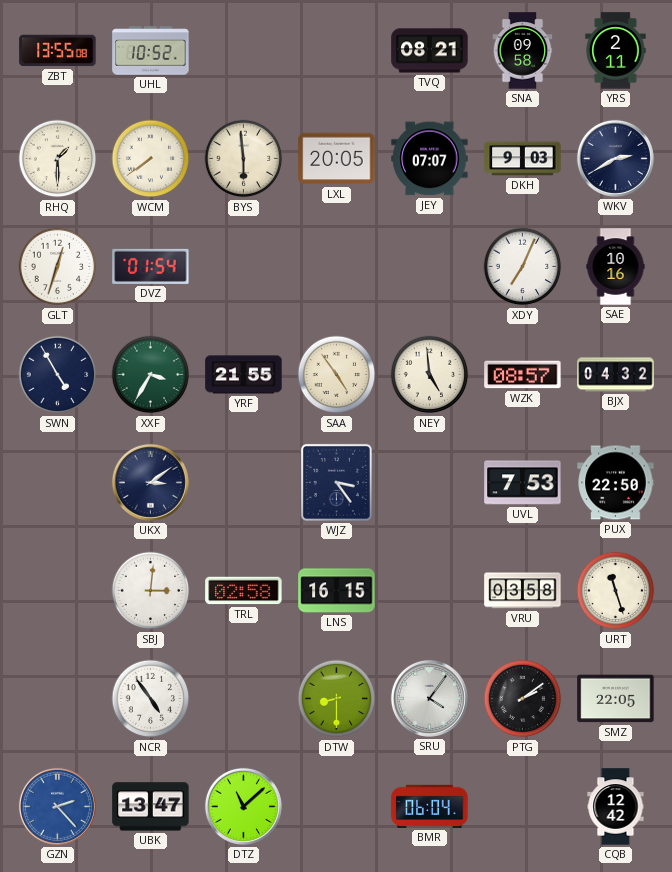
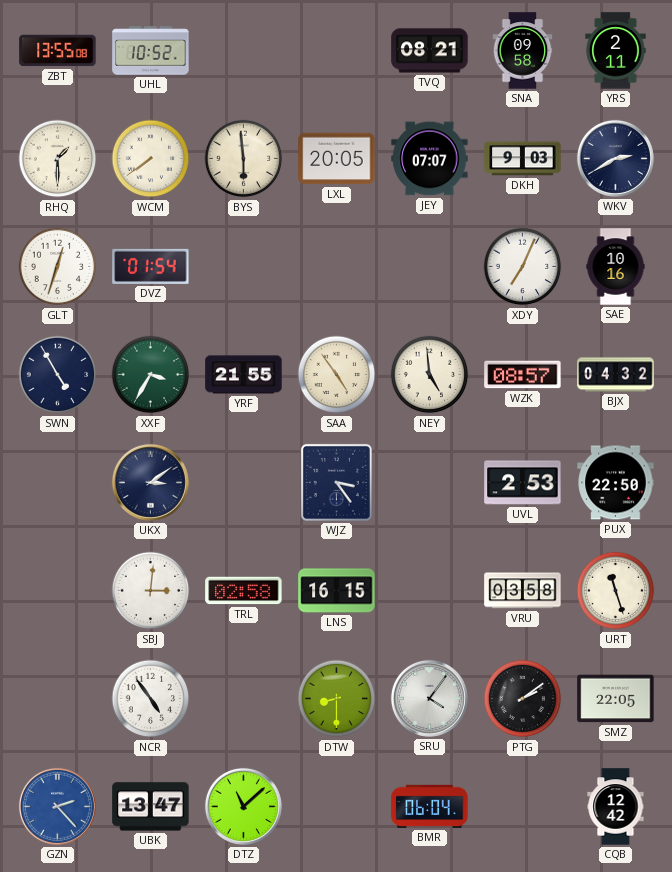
UVL: 7:53 -> 2:53 (523, 483)
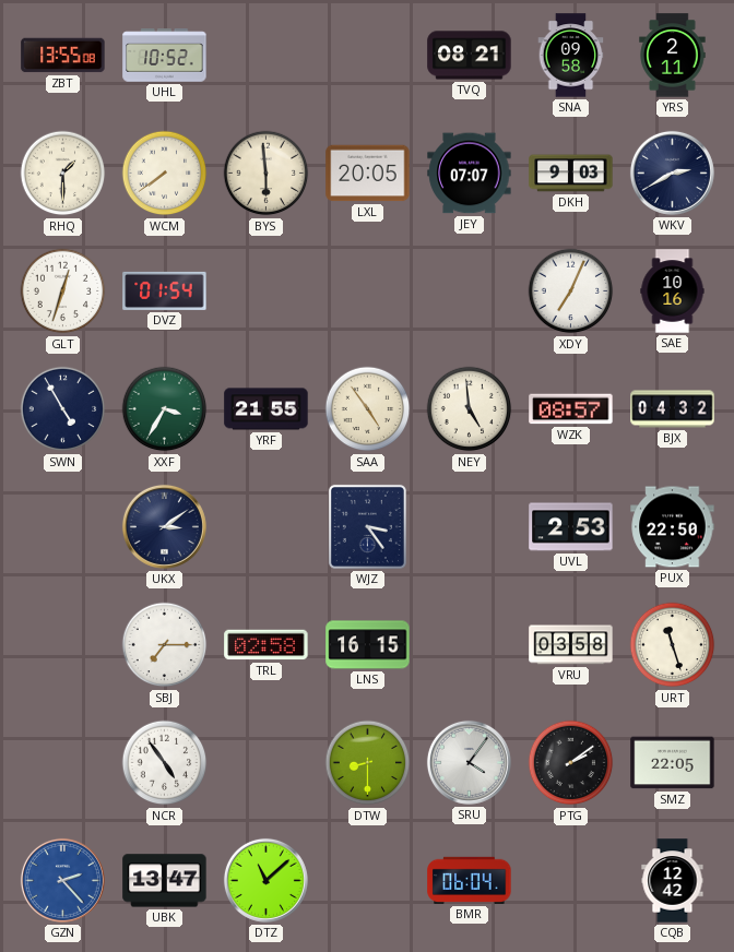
SBJ: 3:01 -> 7:15 (165, 645)
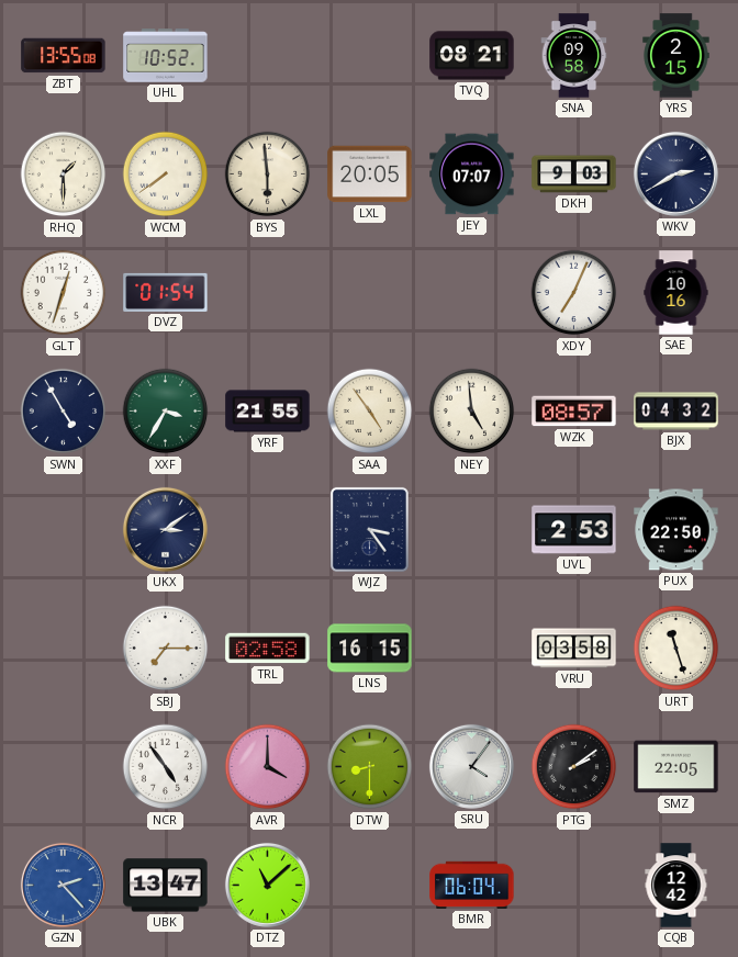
YRS: 2:11 -> 2:15 (677, 56)
AVR: none -> 4:00 (268, 767)
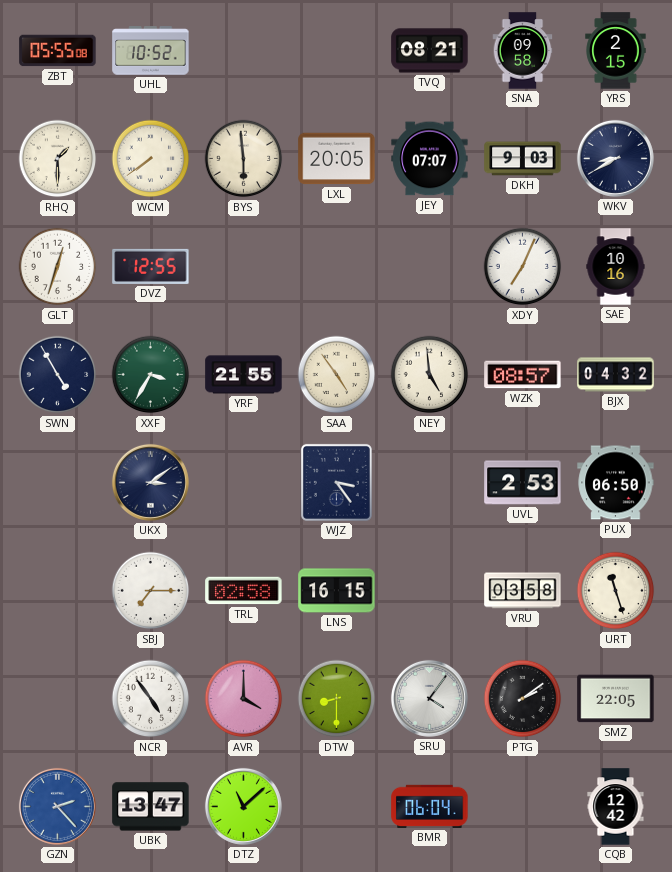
ZBT: 13:55 -> 05:55 (58, 51)
WKV: 2:40 -> 8:40 (615, 158)
DVZ: 01:54 -> 12:55 (151, 266)
PUX: 22:50 -> 06:50 (616, 483)
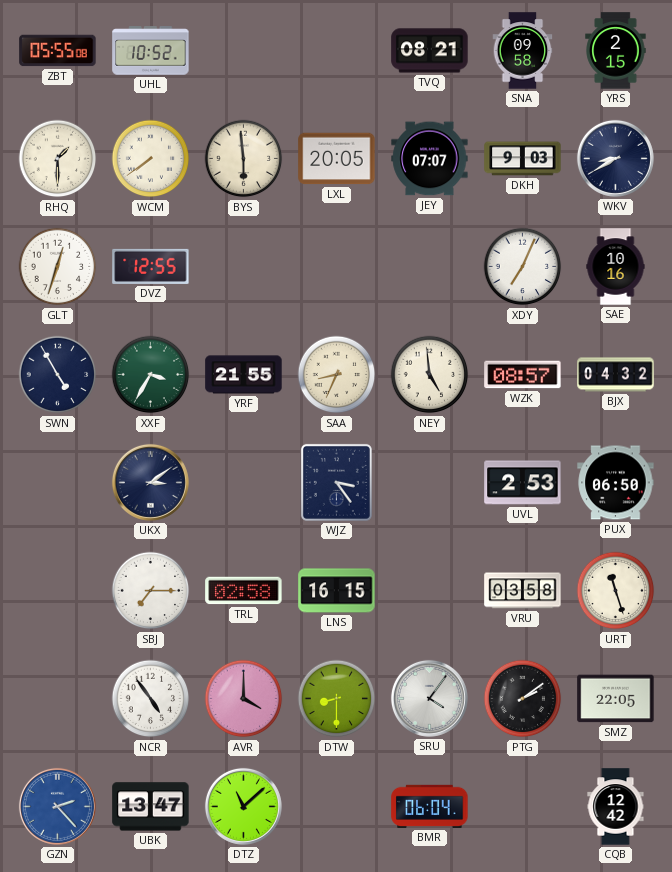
SAA: 4:54 -> 8:34 (337, 375)
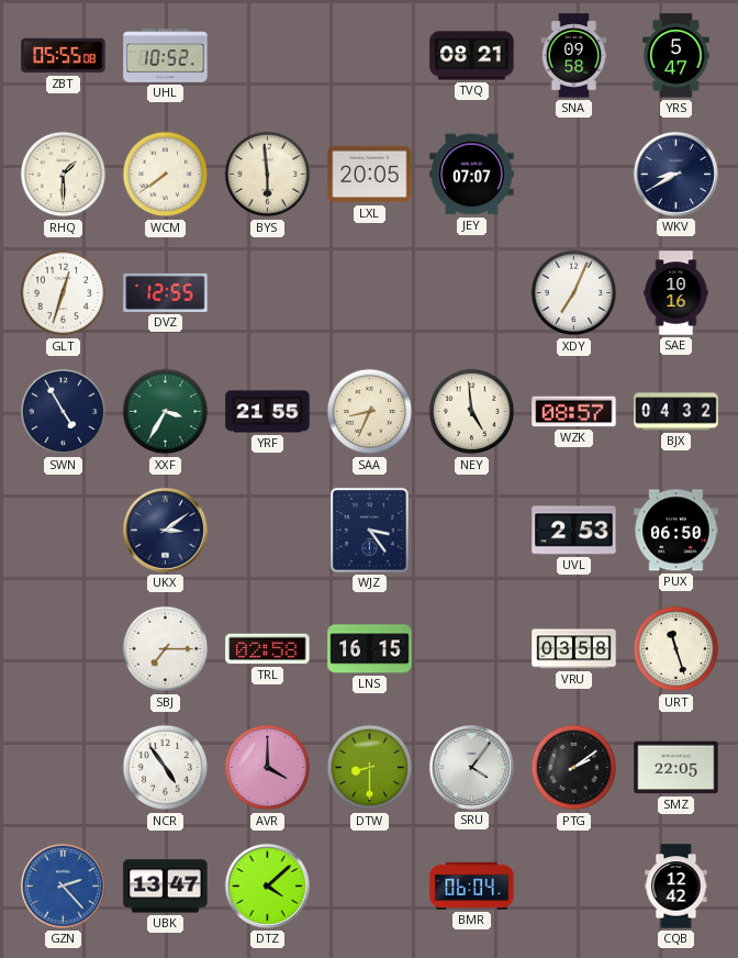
YRS: 2:15 -> 5:47 (677, 56)
DKH: 9:03 -> none (523, 159)
DTZ: 11:08 -> 4:08 (267, 885)
